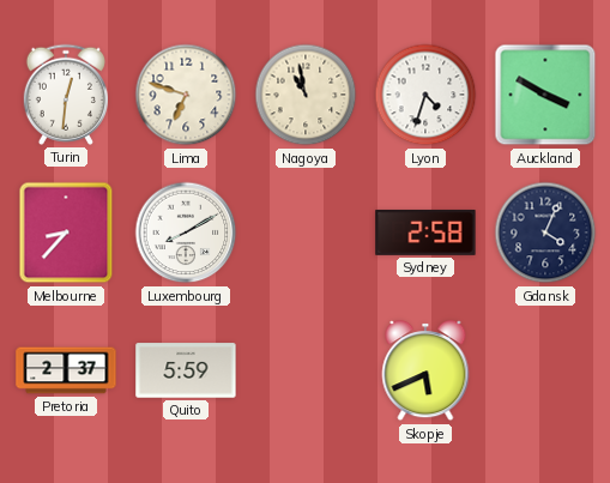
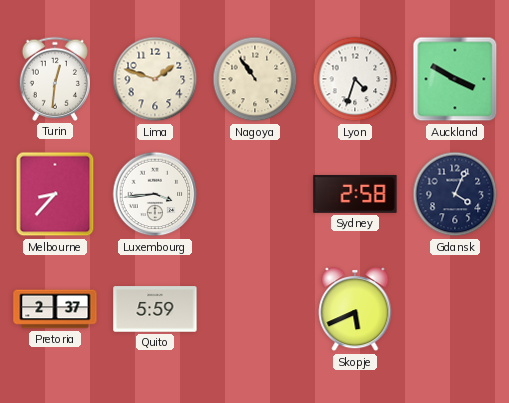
Lima: 6:48 -> 1:48 (155, 79)
Nagoya: 10:58 -> 10:54 (255, 79)
Luxembourg: 8:10 -> 3:44 (155, 194)
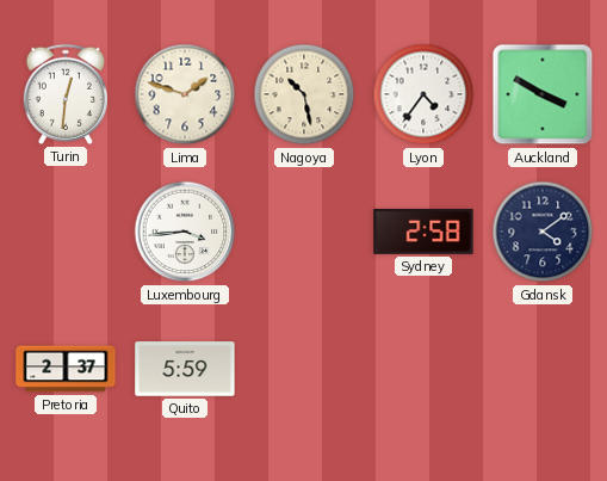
Nagoya: 10:54 -> 10:28 (304, 94)
Lyon: 4:33 -> 4:36 (423, 94)
Melbourne: 8:37 -> none (55, 194)
Gdansk: 4:04 -> 4:09 (543, 232)
Skopje: 5:41 -> none (355, 310)
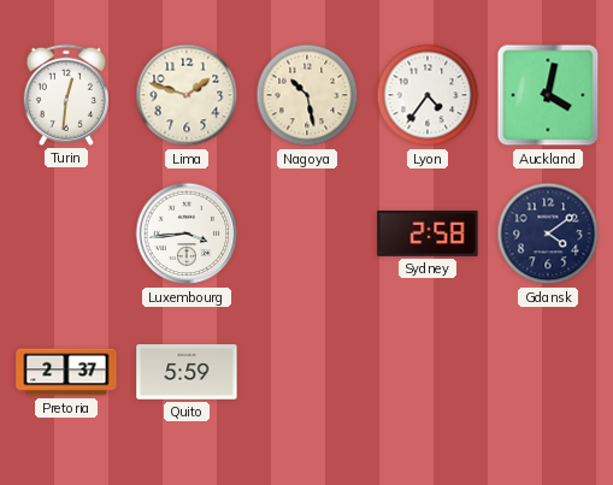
Auckland: 3:50 -> 4:02 (548, 95)
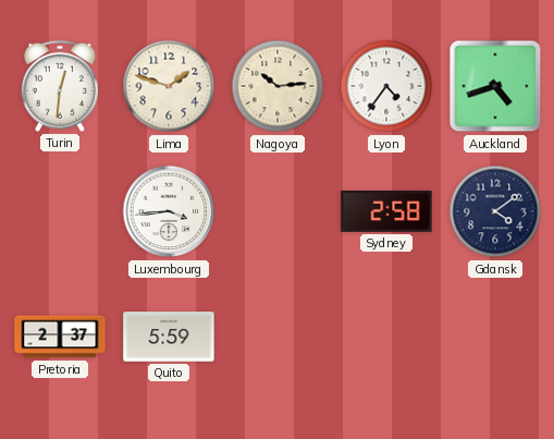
Nagoya: 10:28 -> 10:14 (278, 86)
Auckland: 4:02 -> 4:42 (495, 86)
